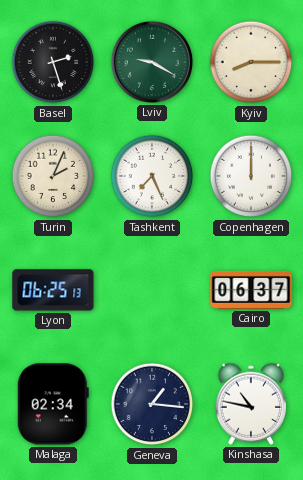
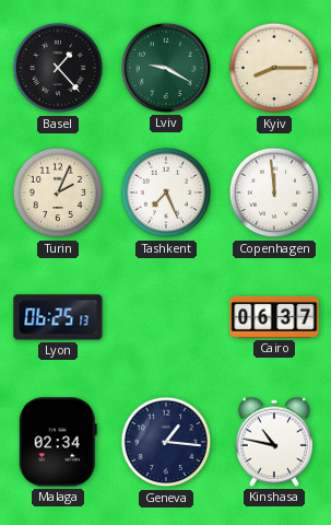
Basel: 2:27 -> 1:23 (58, 68)
Copenhagen: 12:00 -> 11:59 (274, 192)
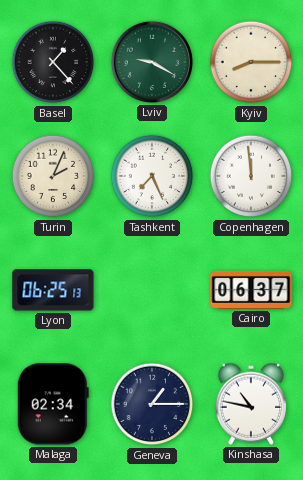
Geneva: 1:16 -> 1:15 (152, 404)
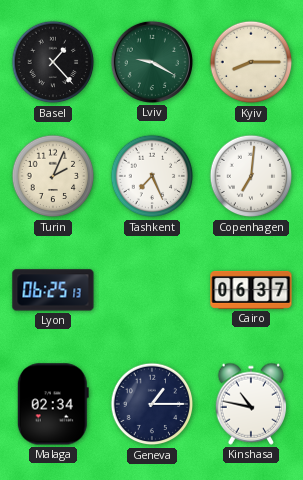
Copenhagen: 11:59 -> 7:01 (251, 176)
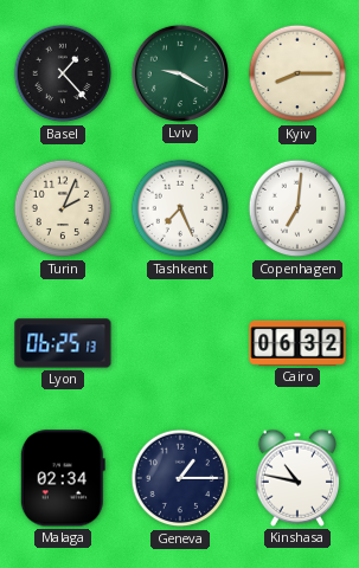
Cairo: 06:37 -> 06:32 (297, 343)
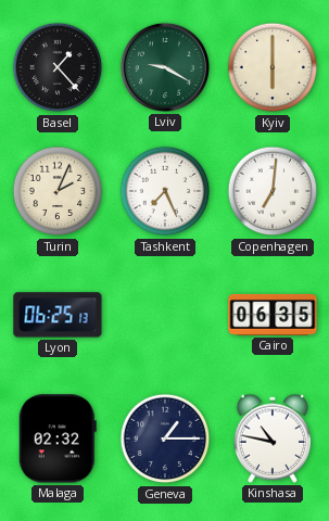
Kyiv: 8:15 -> 6:00 (273, 67)
Cairo: 06:32 -> 06:35 (273, 315)
Malaga: 02:34 -> 02:32 (58, 439)
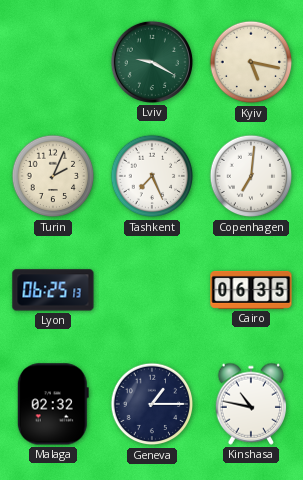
Basel: 1:23 -> none (58, 67)
Kyiv: 6:00 -> 5:17 (251, 62)
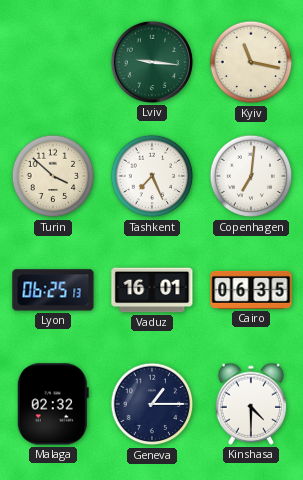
Lviv: 9:20 -> 9:16 (152, 62)
Kyiv: 5:17 -> 11:17 (251, 62)
Turin: 2:04 -> 3:52 (53, 176)
Vaduz: none -> 16:01 (152, 290)
Kinshasa: 10:47 -> 4:30 (251, 404)
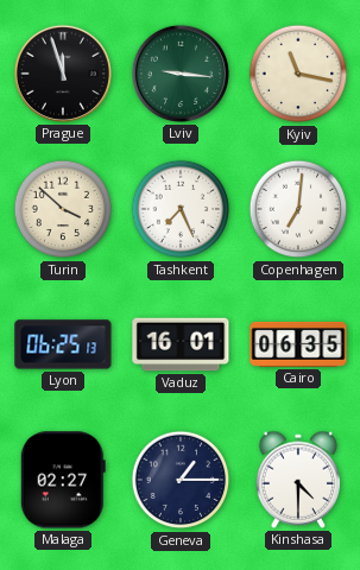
Prague: none -> 11:57 (63, 74)
Malaga: 02:32 -> 02:27 (63, 480)
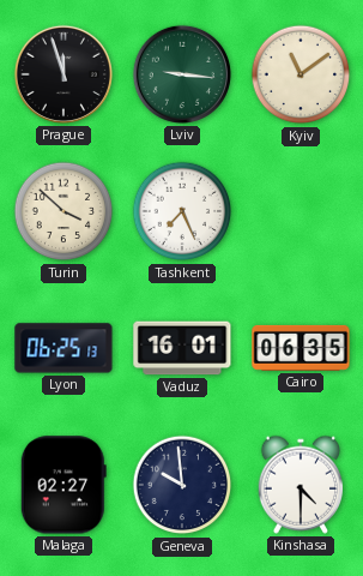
Kyiv: 11:17 -> 11:09 (301, 74)
Copenhagen: 7:01 -> none (298, 209)
Geneva: 1:15 -> 9:59 (182, 485)
